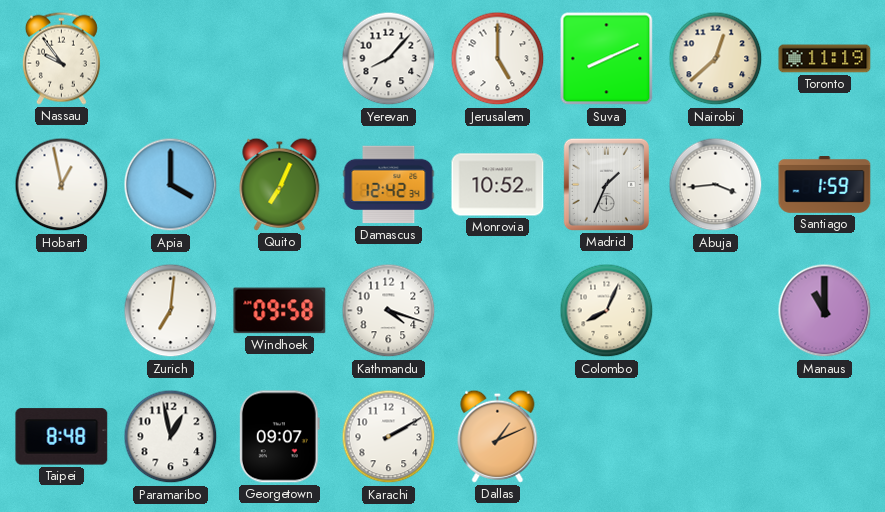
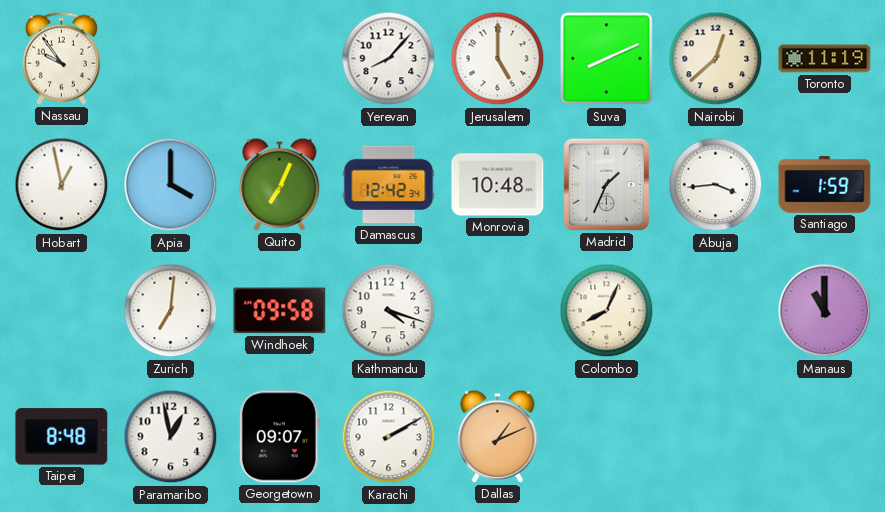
Monrovia: 10:52 -> 10:48 (498, 185)
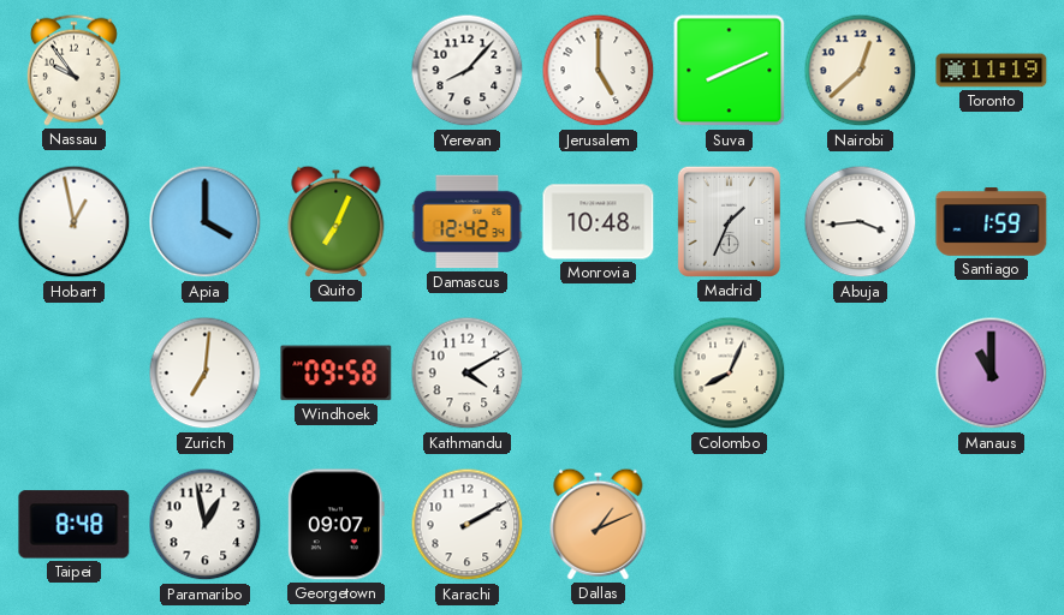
Kathmandu: 4:18 -> 4:10 (468, 374)
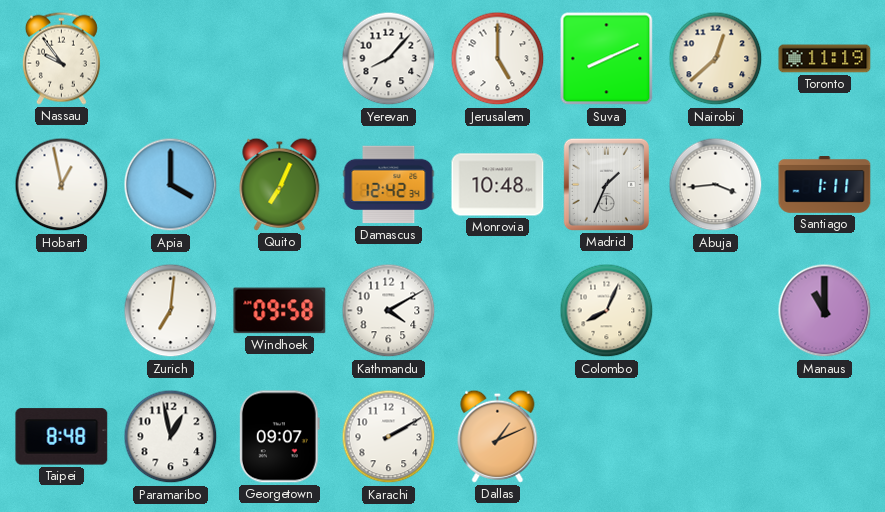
Santiago: 1:59 -> 1:11 (825, 185)
